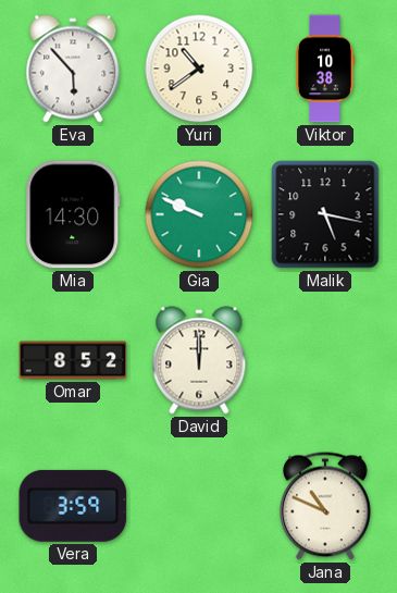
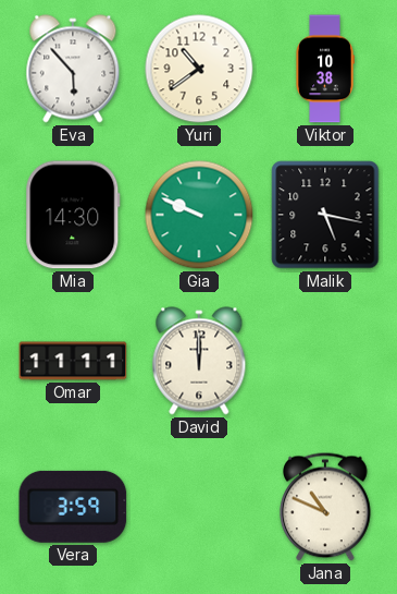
Omar: 8:52 -> 11:11 (73, 361)
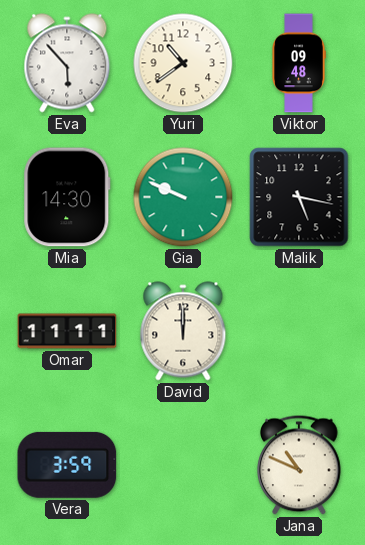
Viktor: 10:38 -> 09:48 (299, 63)
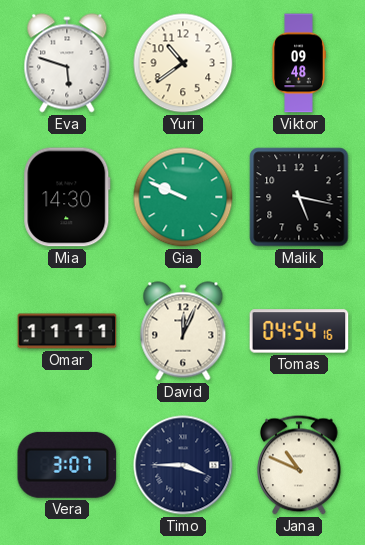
Eva: 5:53 -> 5:48 (67, 63)
David: 12:00 -> 12:04 (183, 331)
Tomas: none -> 04:54 (299, 331)
Vera: 3:59 -> 3:07 (67, 465)
Timo: none -> 3:45 (183, 465)
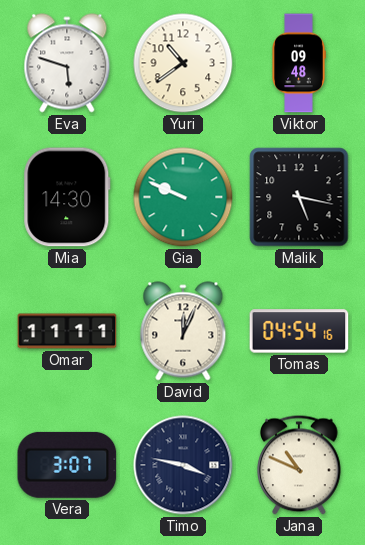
Timo: 3:45 -> 3:47 (183, 465)
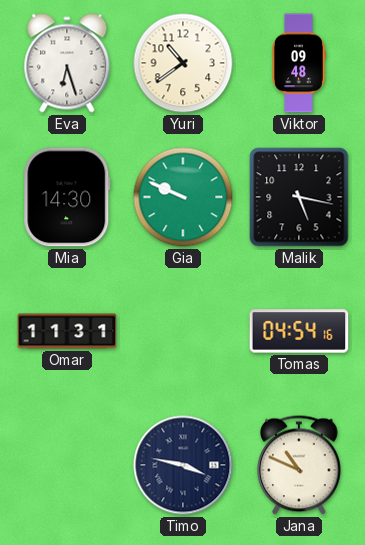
Eva: 5:48 -> 6:27 (67, 63)
Omar: 11:11 -> 11:31 (67, 331)
David: 12:04 -> none (183, 331)
Vera: 3:07 -> none (67, 465)
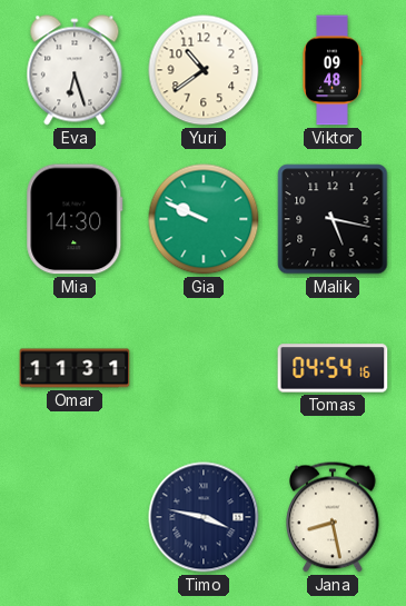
Jana: 10:49 -> 8:28 (334, 517)
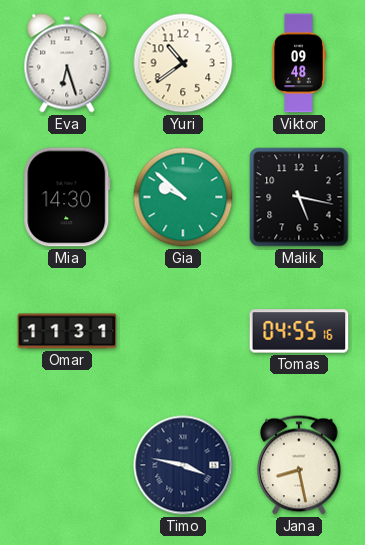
Gia: 9:49 -> 9:52 (183, 197)
Tomas: 04:54 -> 04:55 (299, 331)
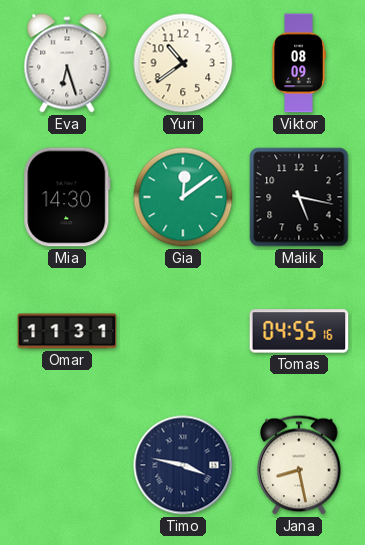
Viktor: 09:48 -> 08:09 (299, 63)
Gia: 9:52 -> 12:09 (183, 197)
